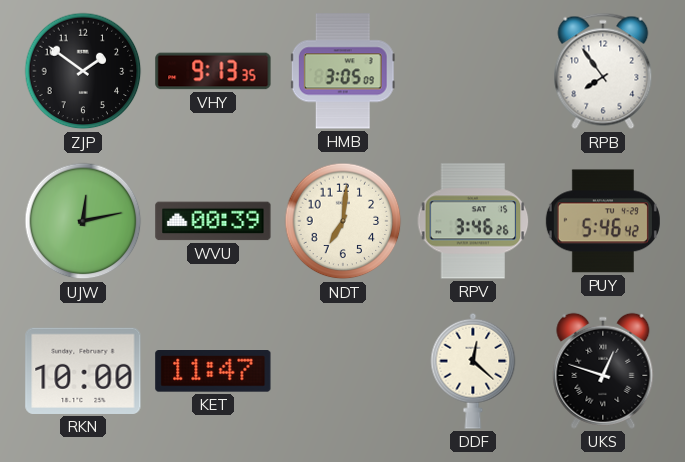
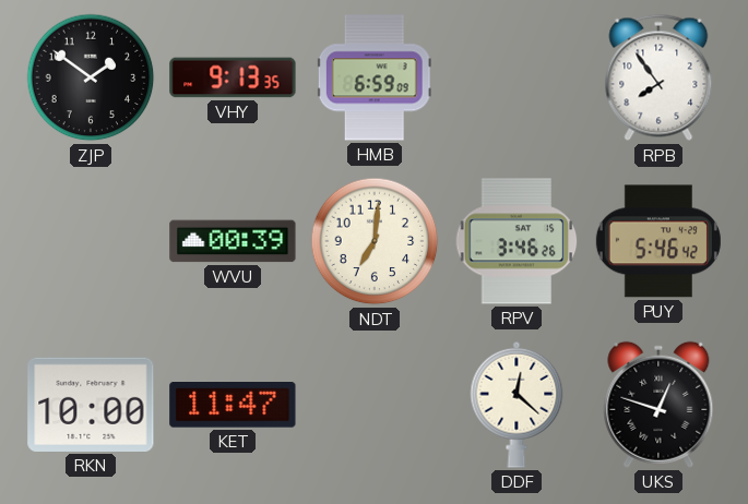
HMB: 3:05 -> 6:59 (375, 77)
UJW: 12:13 -> none (83, 221)
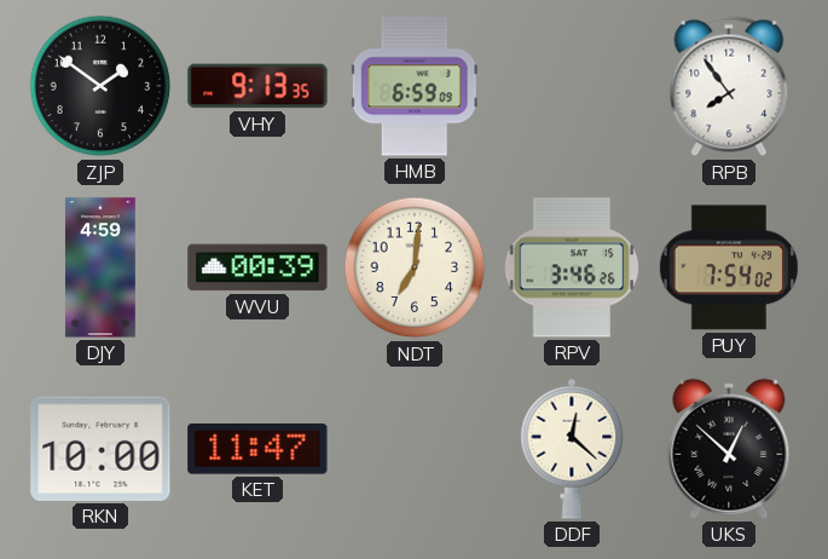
DJY: none -> 4:59 (100, 267)
PUY: 5:46 -> 7:54 (729, 267)
UKS: 12:48 -> 12:52 (729, 449)
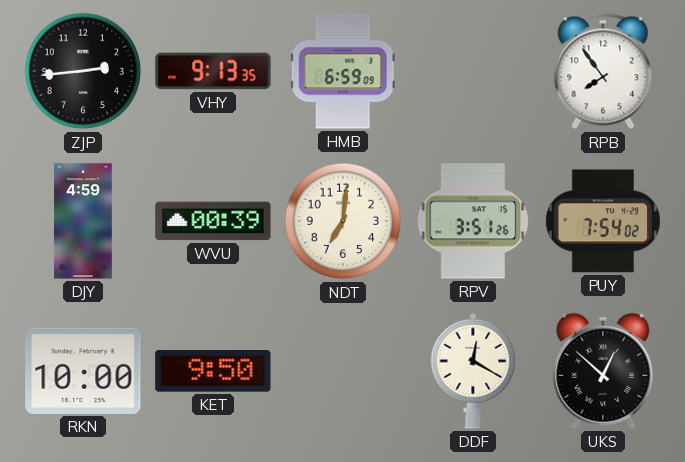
ZJP: 1:51 -> 2:44 (83, 71)
RPV: 3:46 -> 3:51 (473, 221)
KET: 11:47 -> 9:50 (213, 372)
DDF: 12:22 -> 12:20 (473, 371)
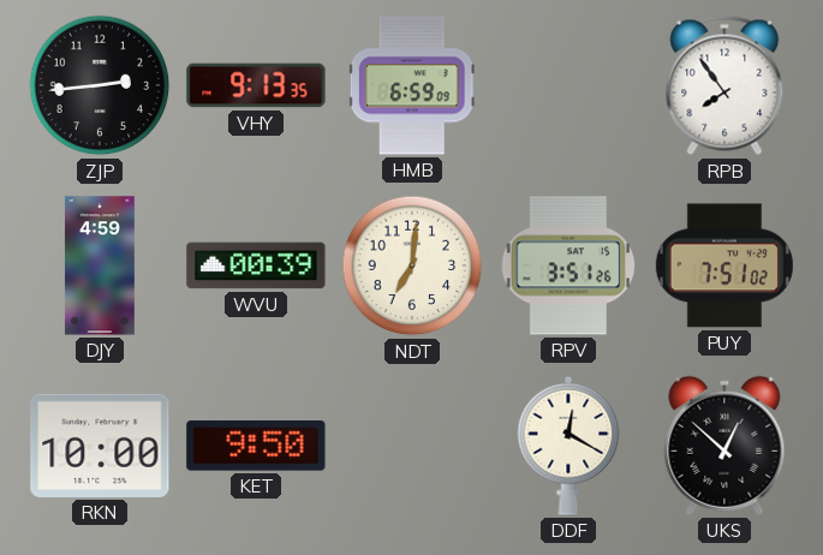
PUY: 7:54 -> 7:51 (724, 265)
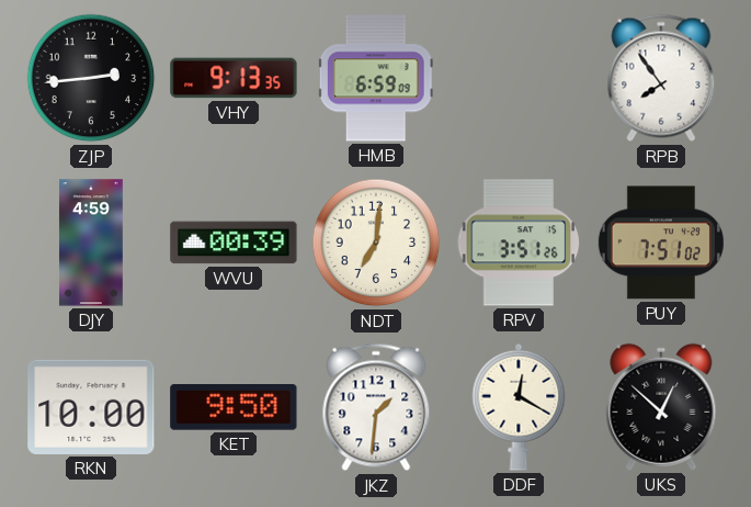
JKZ: none -> 1:31 (376, 407)
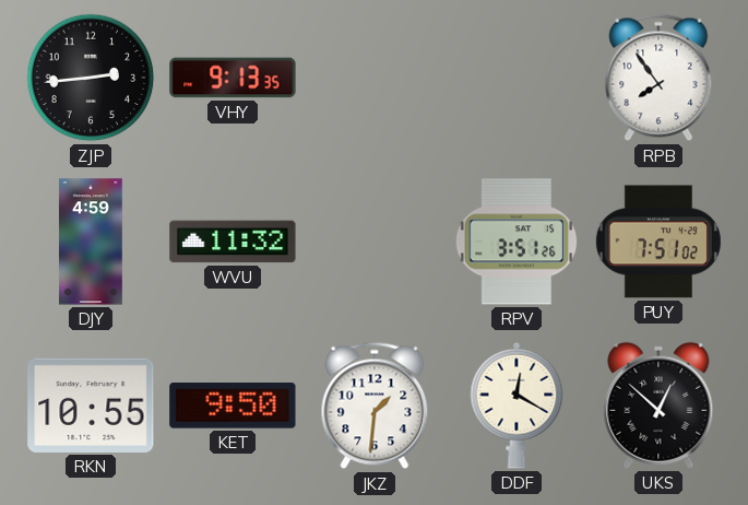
HMB: 6:59 -> none (376, 78)
WVU: 00:39 -> 11:32 (233, 242)
NDT: 7:01 -> none (376, 243)
RKN: 10:00 -> 10:55 (91, 406)
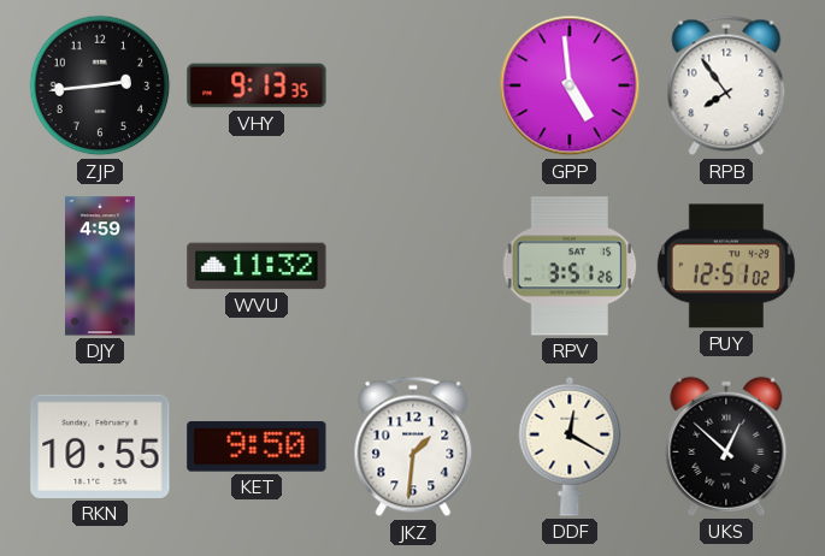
GPP: none -> 4:59 (570, 85)
PUY: 7:51 -> 12:51 (726, 266)
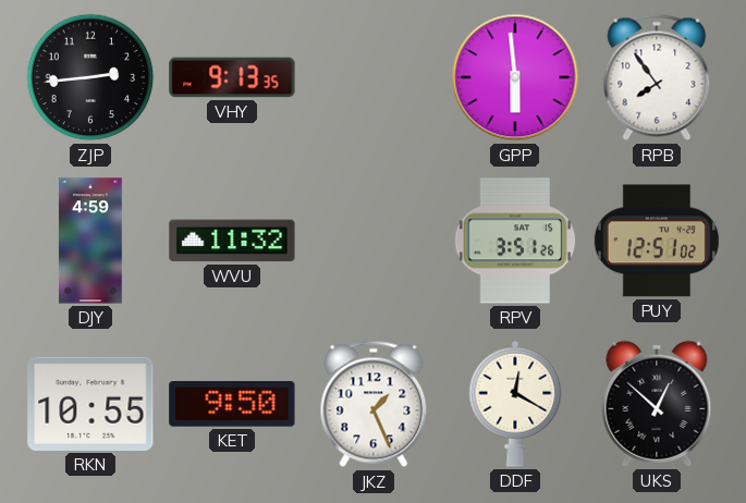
GPP: 4:59 -> 5:59 (515, 77)
JKZ: 1:31 -> 1:26 (374, 404)
